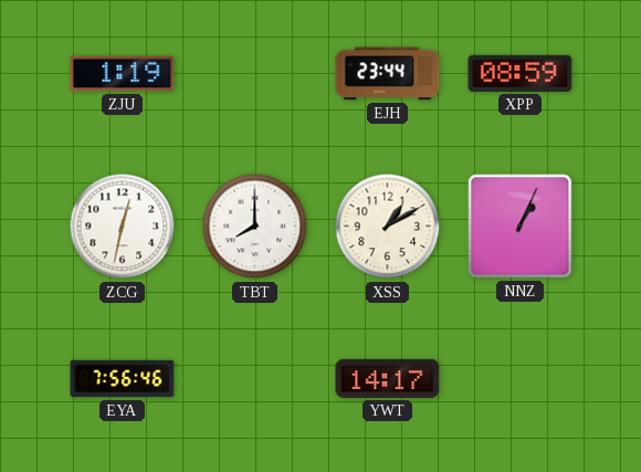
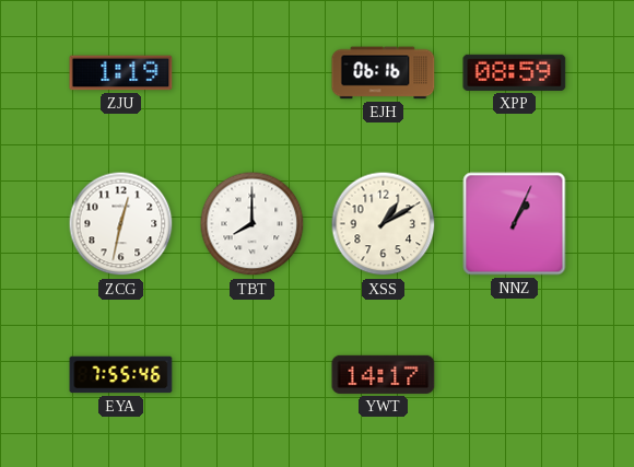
EJH: 23:44 -> 06:16 (384, 73)
EYA: 7:56 -> 7:55 (121, 375)
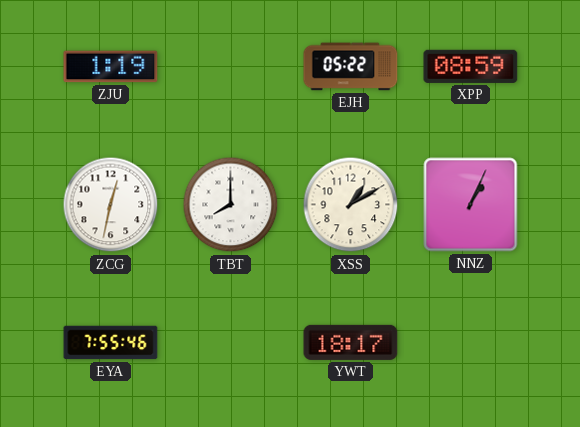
EJH: 06:16 -> 05:22 (351, 67)
YWT: 14:17 -> 18:17 (351, 342)
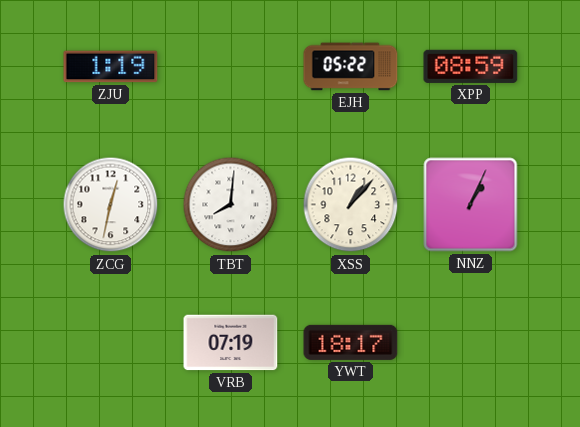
TBT: 8:00 -> 8:01 (231, 205)
XSS: 1:10 -> 1:07 (351, 205)
EYA: 7:55 -> none (111, 343)
VRB: none -> 07:19 (231, 343)
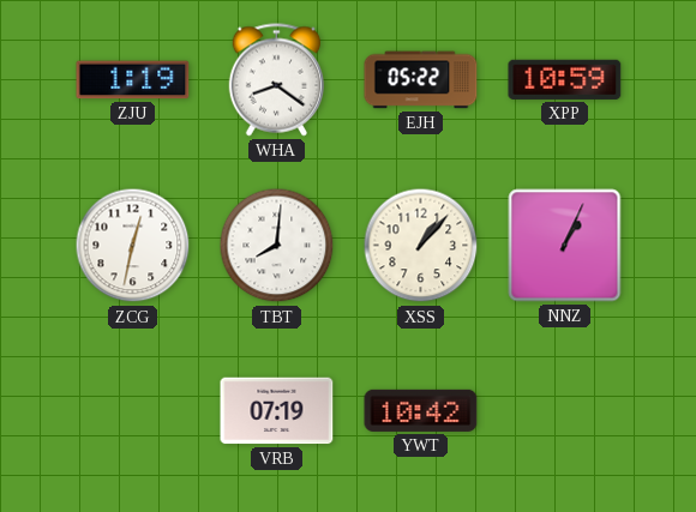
WHA: none -> 8:21 (276, 80)
XPP: 08:59 -> 10:59 (565, 79)
YWT: 18:17 -> 10:42 (421, 410)
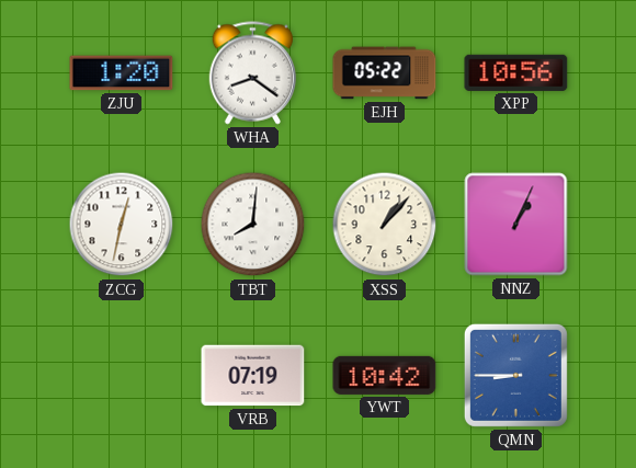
ZJU: 1:19 -> 1:20 (122, 73)
XPP: 10:59 -> 10:56 (516, 72)
QMN: none -> 8:45 (515, 375)
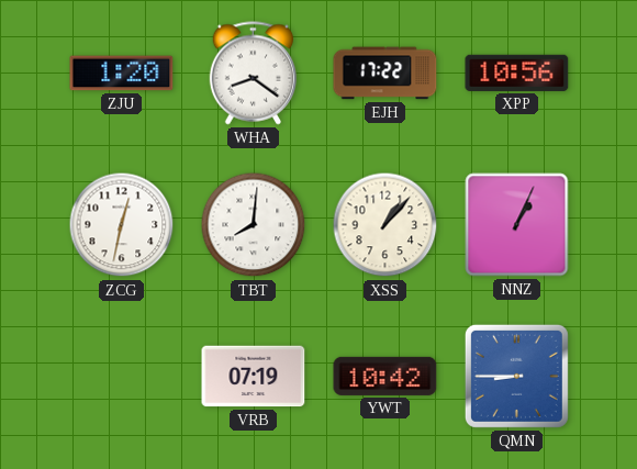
EJH: 05:22 -> 17:22 (385, 74)
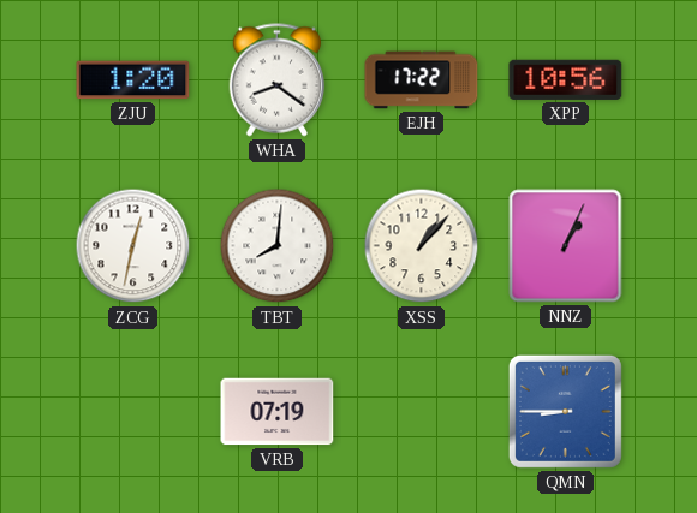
YWT: 10:42 -> none (385, 376)
